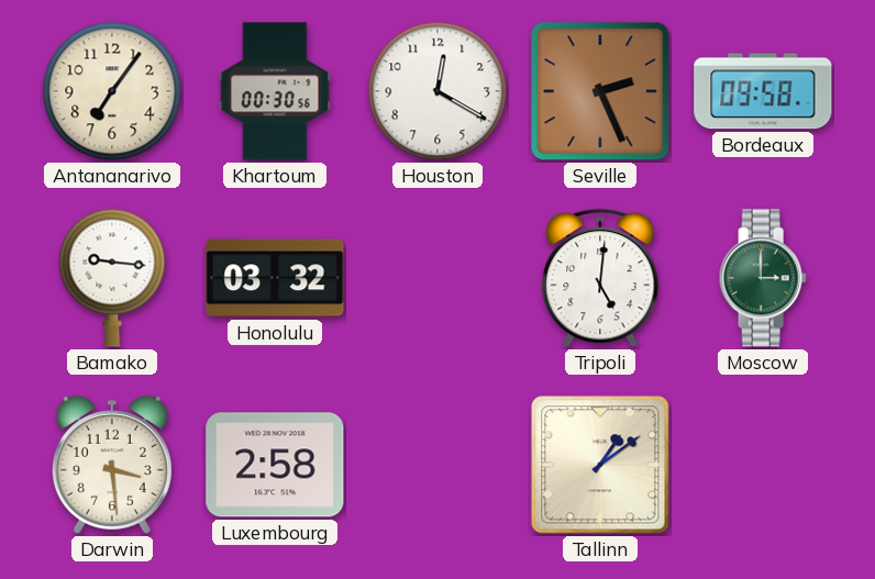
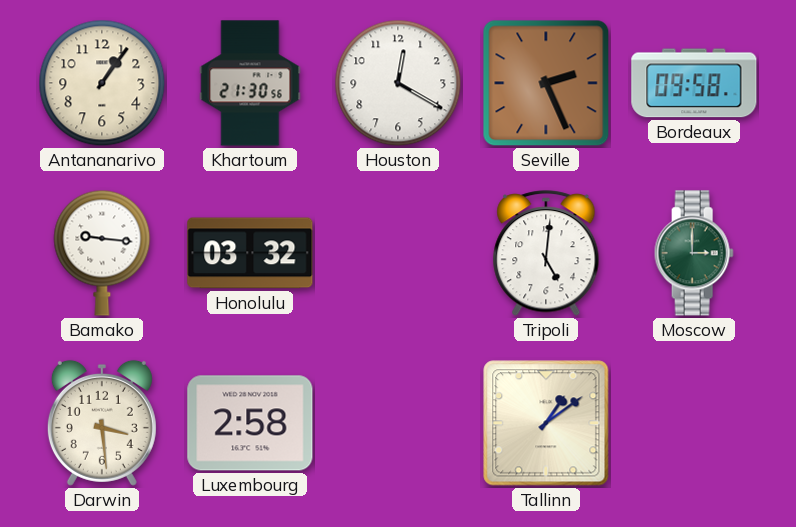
Antananarivo: 7:06 -> 1:06 (102, 83)
Khartoum: 00:30 -> 21:30 (250, 83)
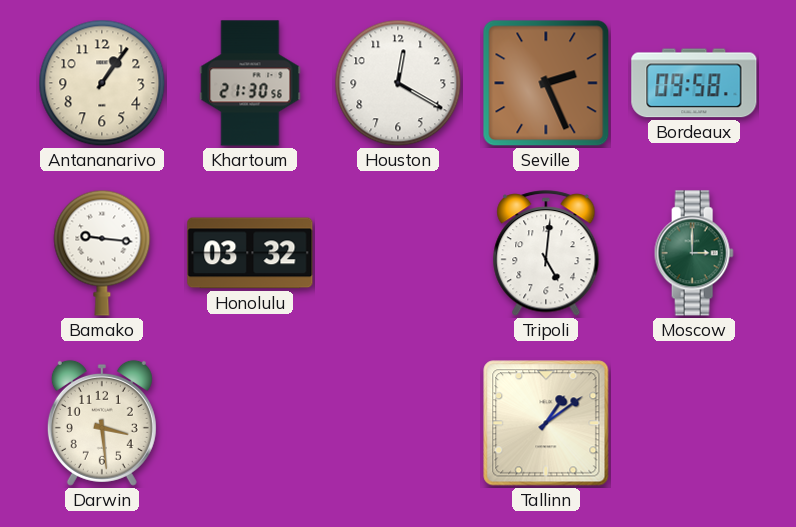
Luxembourg: 2:58 -> none (250, 423)
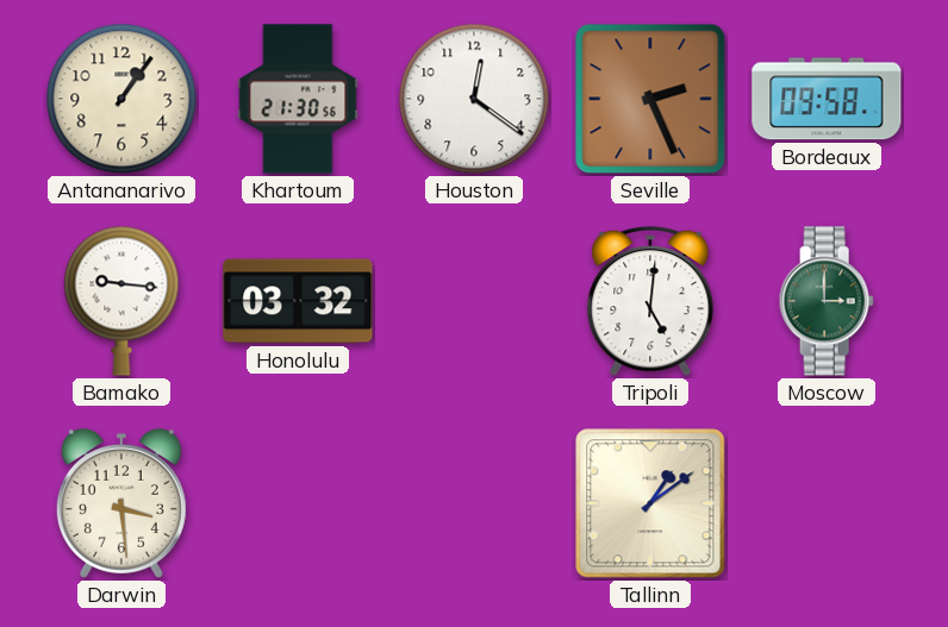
Houston: 12:20 -> 12:21 (474, 99)
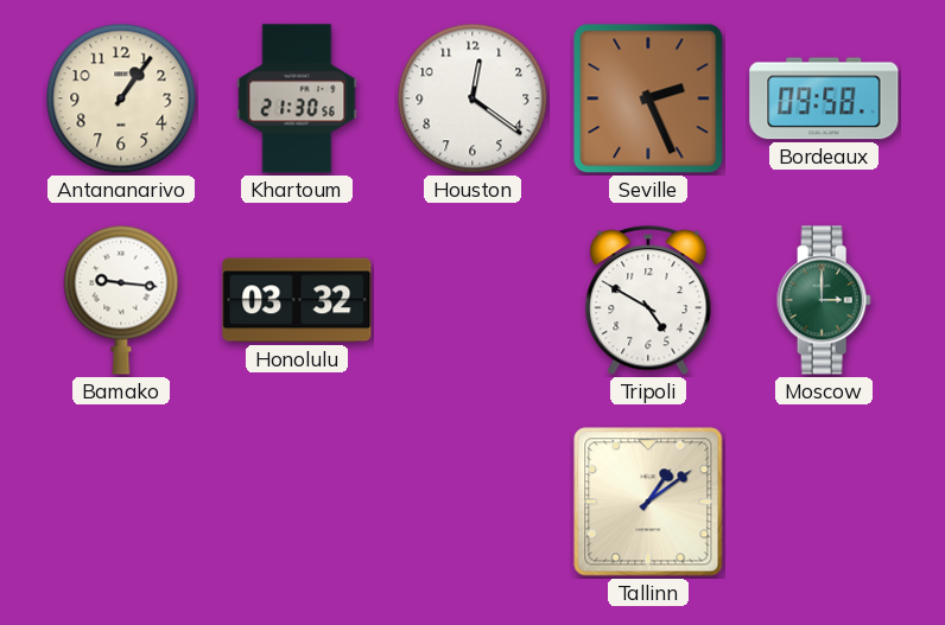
Tripoli: 5:01 -> 4:50 (648, 301)
Darwin: 3:29 -> none (121, 503)
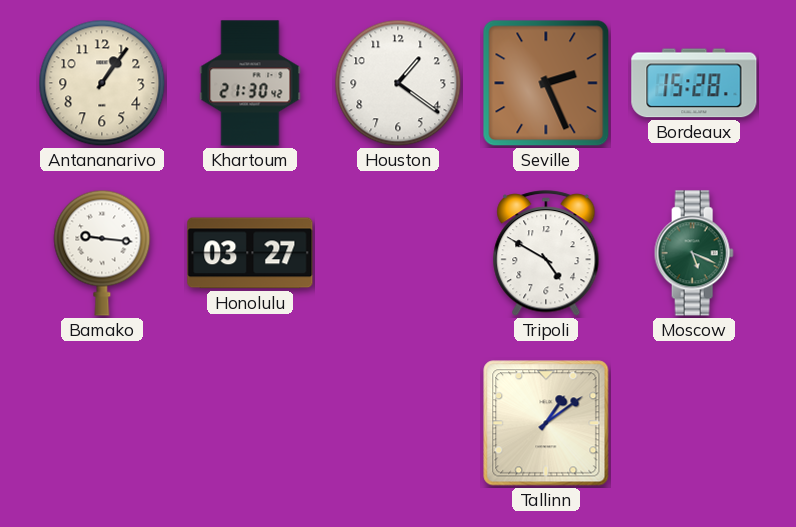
Khartoum: 21:30:56 -> 21:30:42 (250, 83)
Houston: 12:21 -> 1:21 (398, 83)
Bordeaux: 09:58 -> 15:28 (694, 83)
Honolulu: 03:32 -> 03:27 (250, 253)
Moscow: 3:00 -> 5:19 (694, 253)
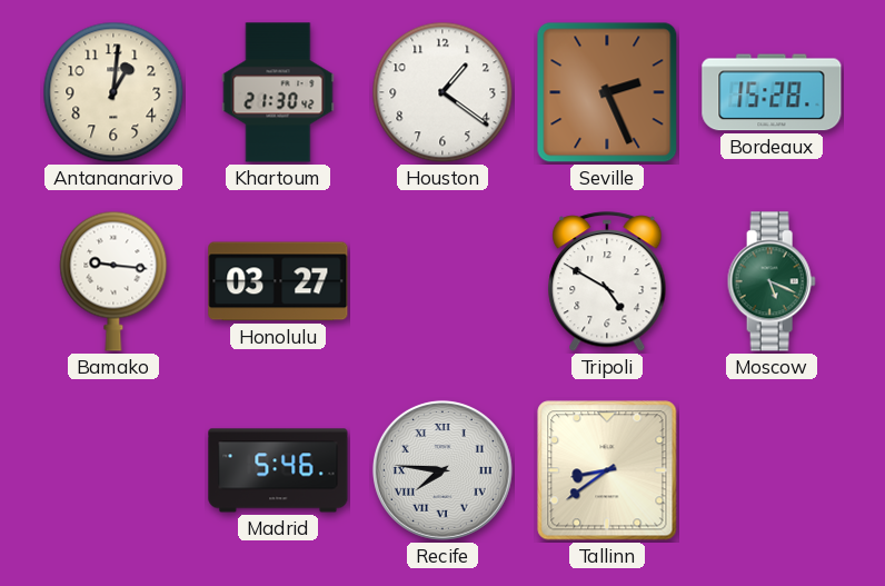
Antananarivo: 1:06 -> 1:01 (113, 92)
Madrid: none -> 5:46 (278, 470)
Recife: none -> 7:46 (442, 470)
Tallinn: 1:09 -> 8:39 (607, 470)
